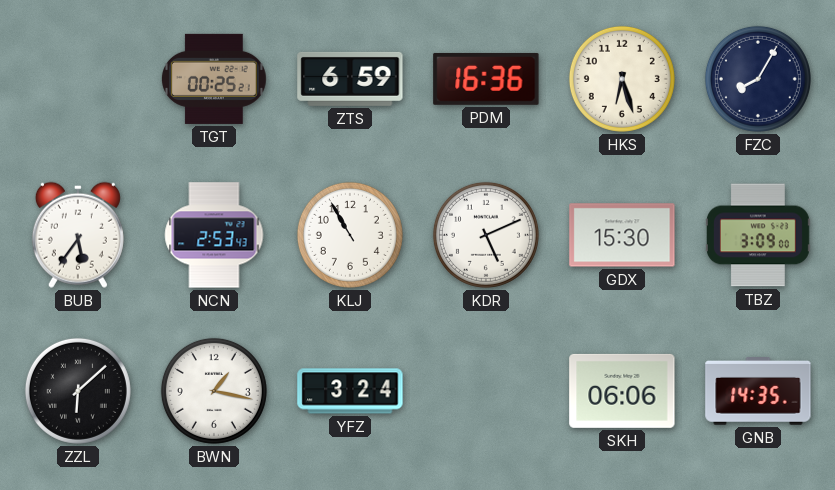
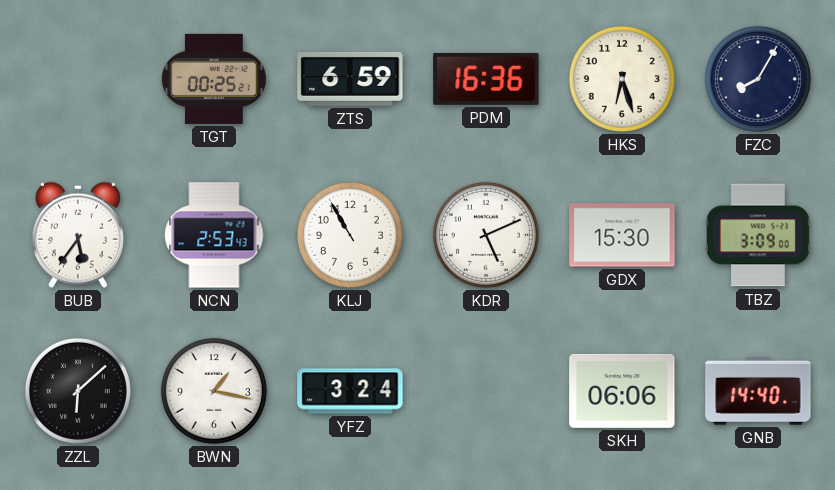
GNB: 14:35 -> 14:40 (758, 392)
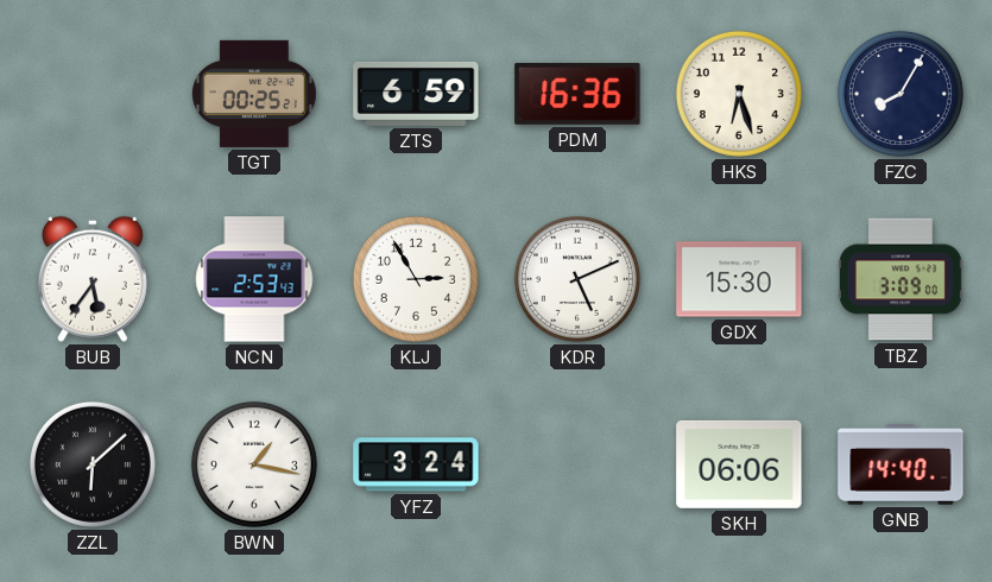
KLJ: 10:55 -> 2:55 (416, 279)
